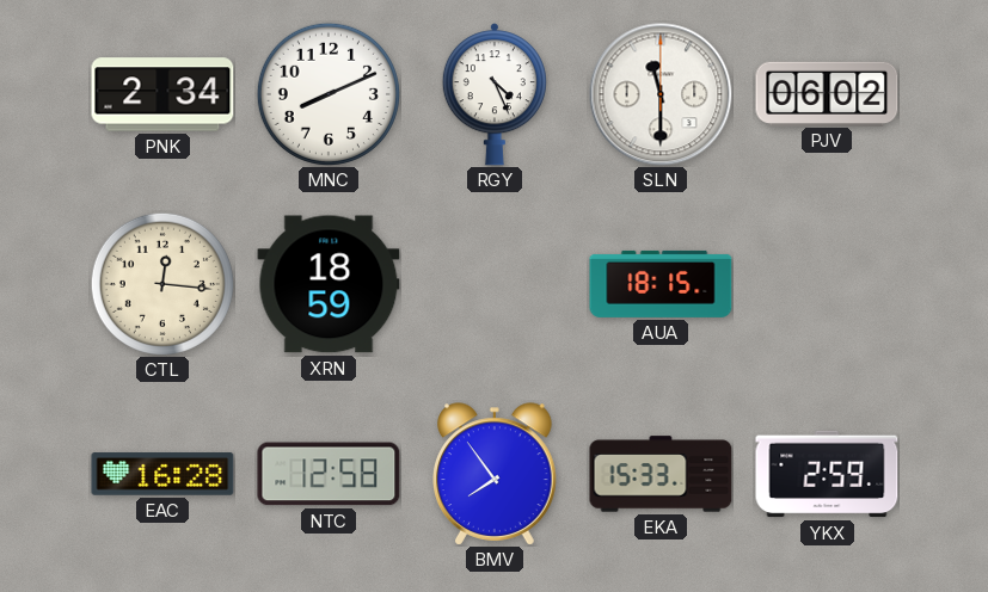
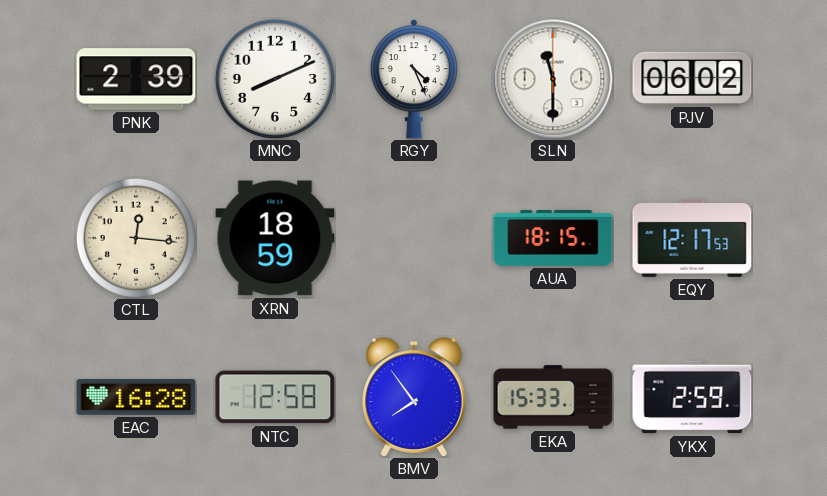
PNK: 2:34 -> 2:39 (136, 79)
EQY: none -> 12:17 (692, 238)
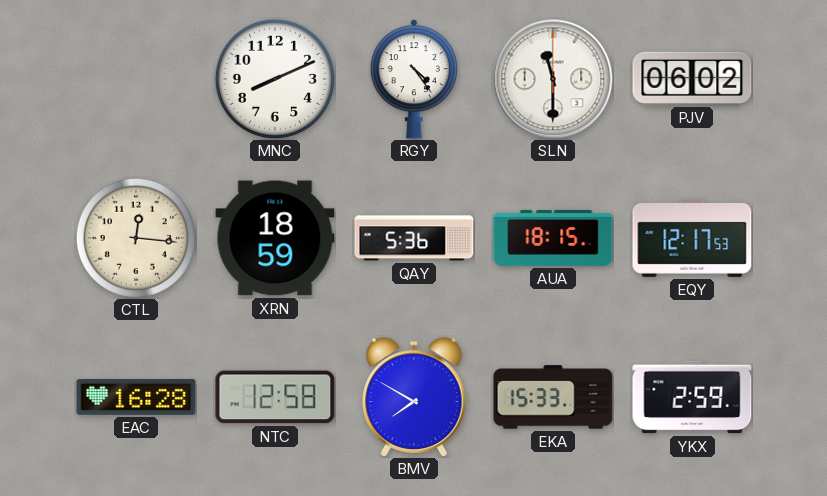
PNK: 2:39 -> none (136, 79)
RGY: 4:26 -> 4:24 (414, 79)
QAY: none -> 5:36 (414, 238)
BMV: 7:54 -> 7:50 (415, 397)
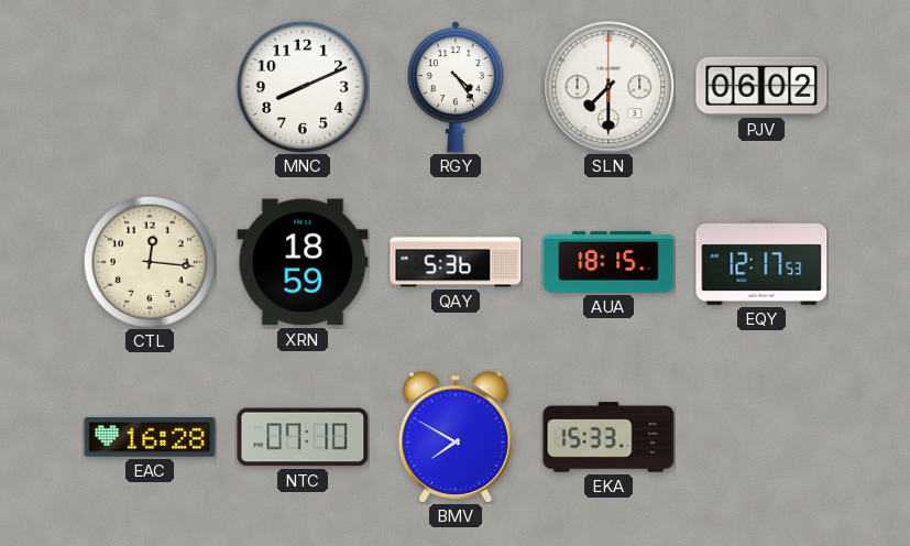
SLN: 11:30 -> 7:30 (609, 87)
NTC: 12:58 -> 07:10 (303, 437)
YKX: 2:59 -> none (692, 397)
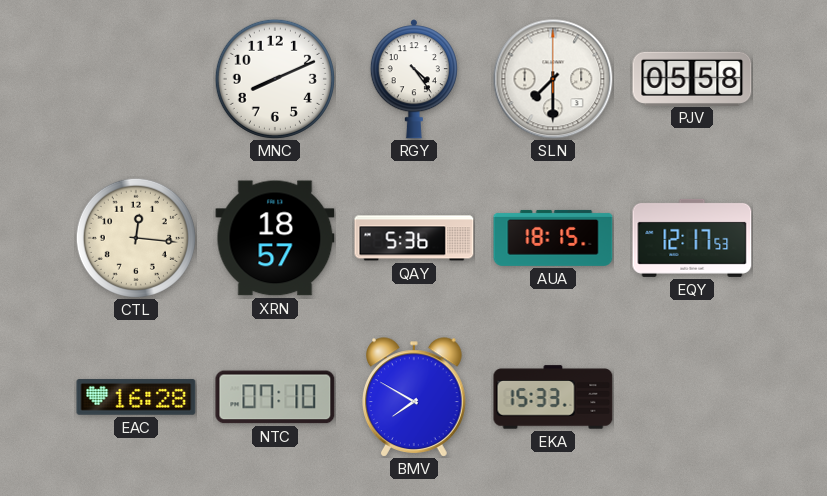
PJV: 06:02 -> 05:58 (692, 78)
XRN: 18:59 -> 18:57 (275, 238)
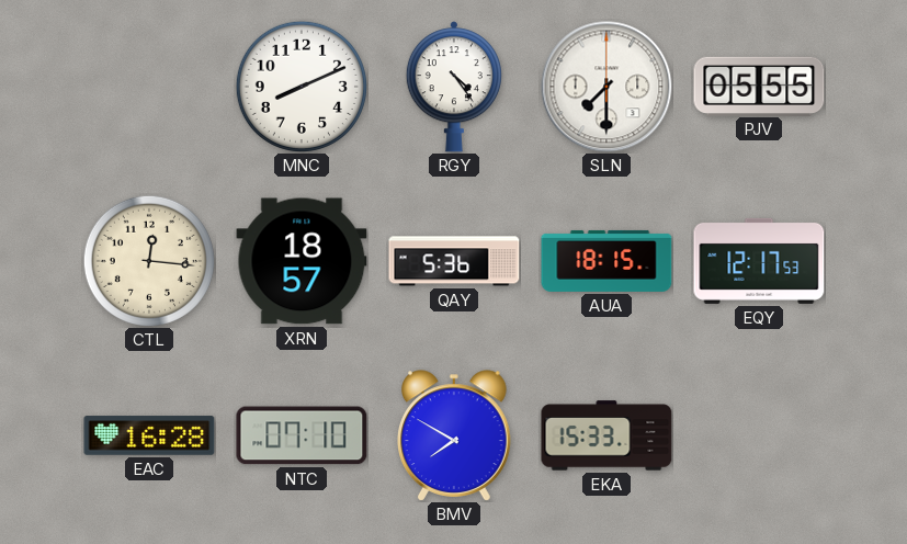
PJV: 05:58 -> 05:55 (759, 86)
